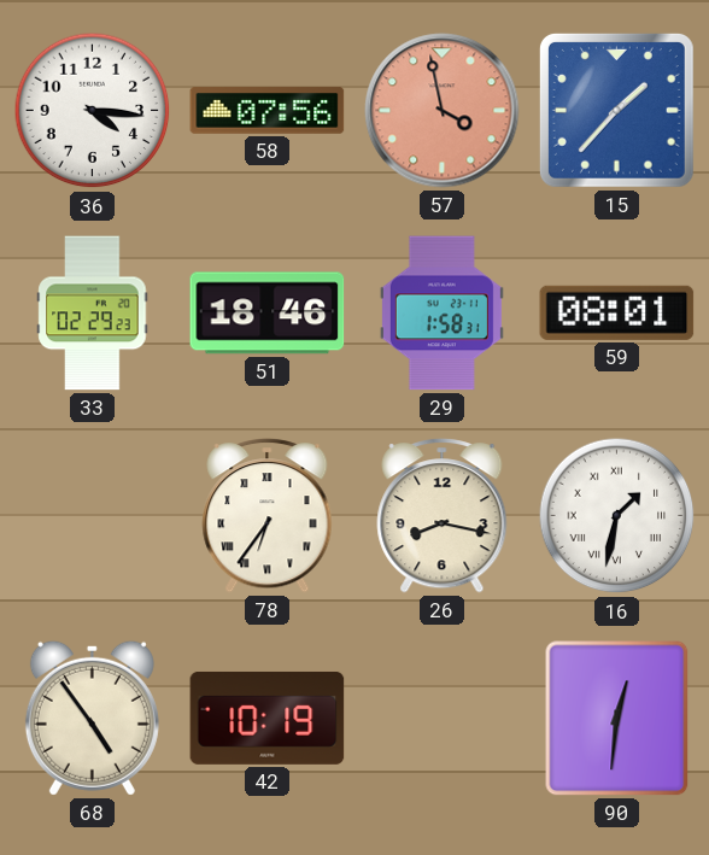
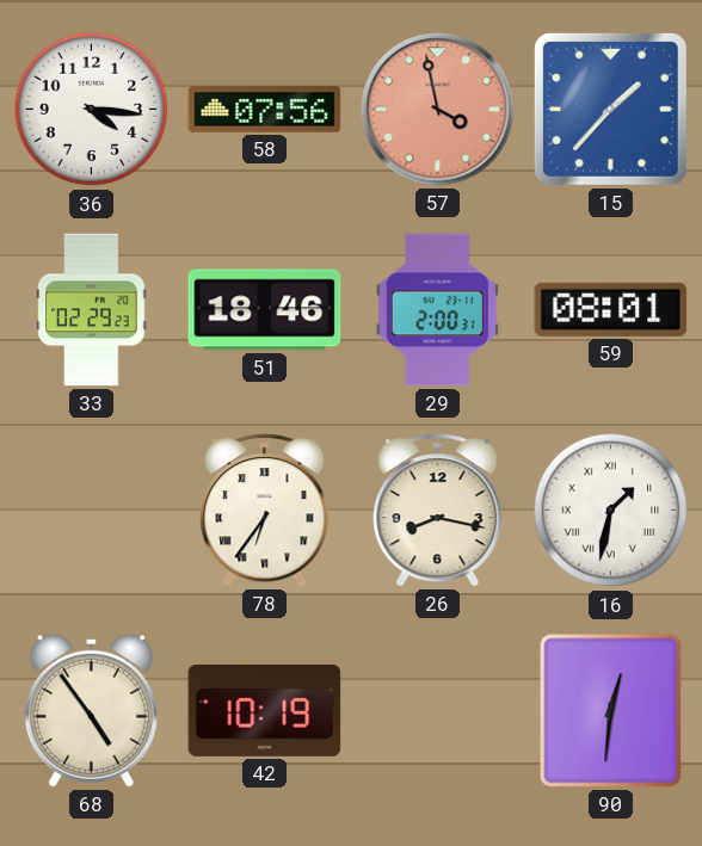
29: 1:58 -> 2:00 (437, 310)
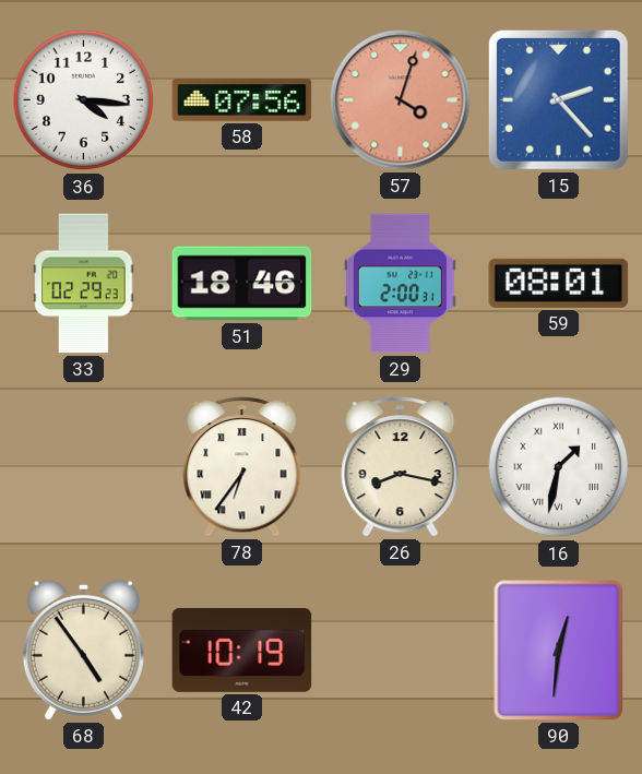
57: 3:58 -> 4:03 (401, 100)
15: 1:37 -> 2:23 (558, 99)
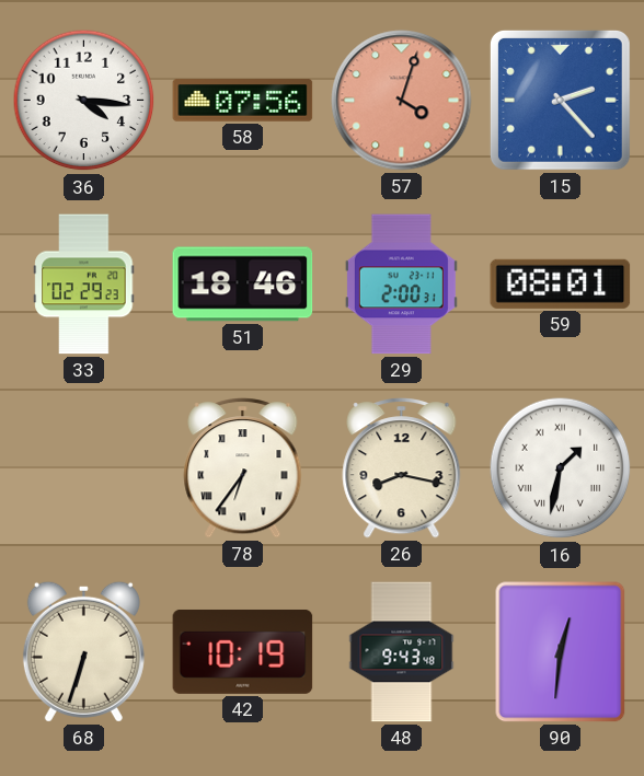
68: 4:54 -> 6:33 (83, 651)
48: none -> 9:43 (402, 652)
